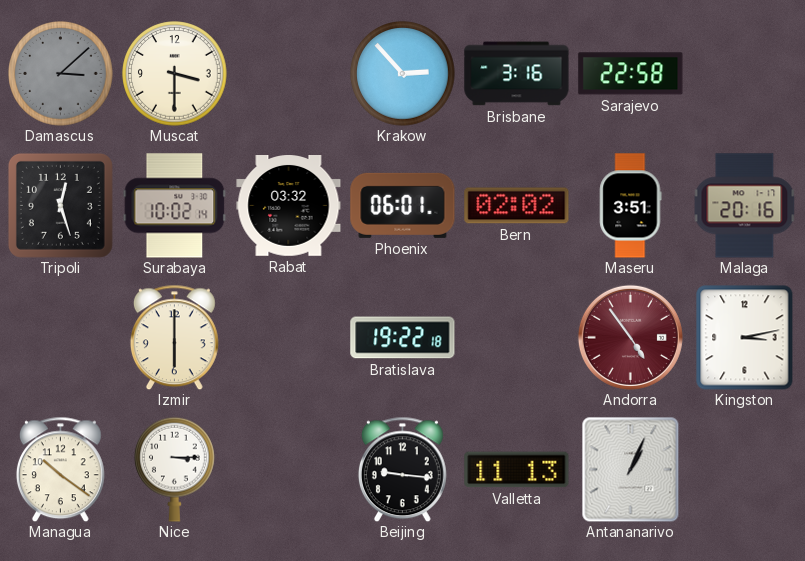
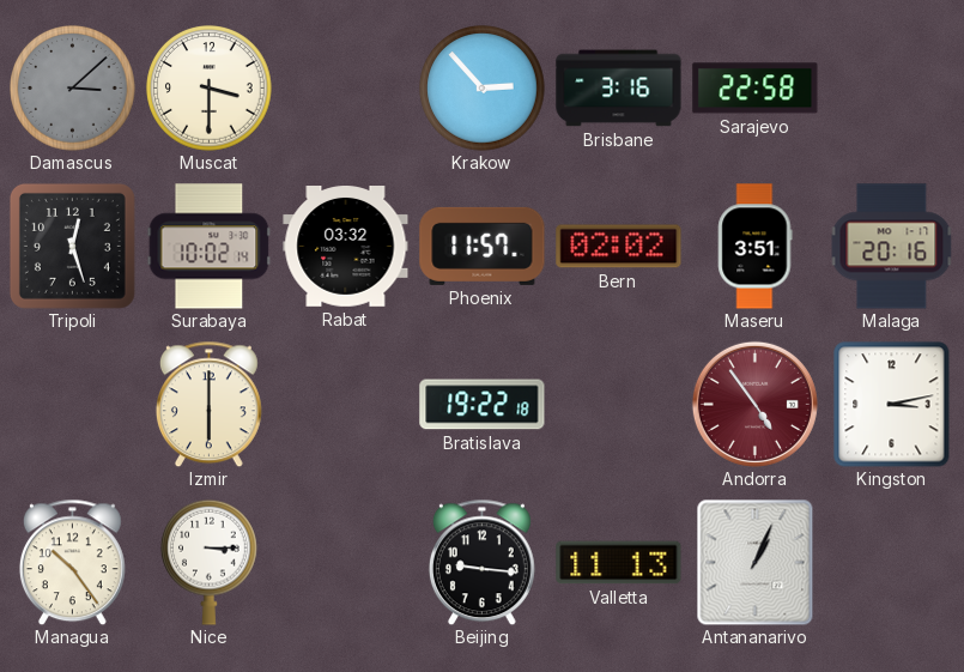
Phoenix: 06:01 -> 11:57 (483, 246)
Managua: 10:21 -> 10:24 (72, 562)
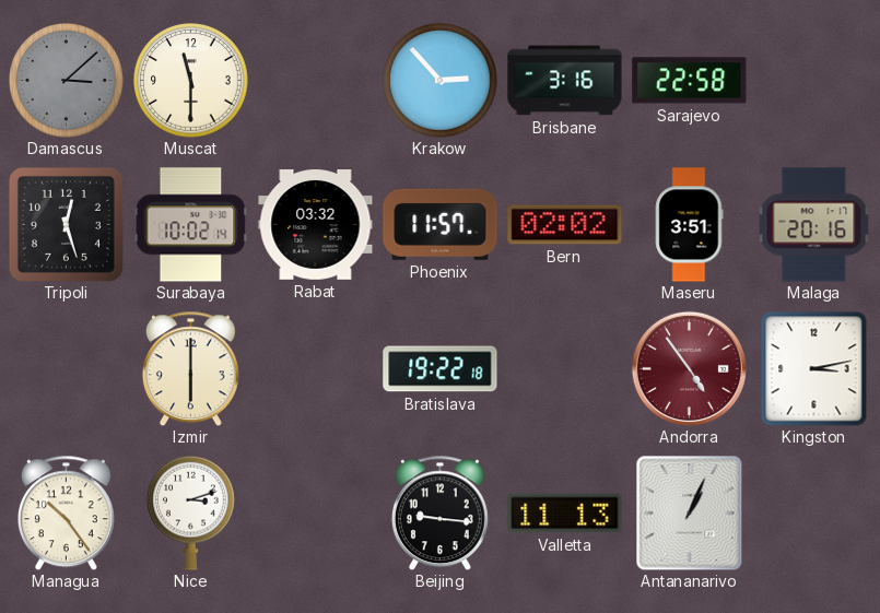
Muscat: 3:30 -> 11:30 (191, 81)
Nice: 3:15 -> 3:12 (191, 512)
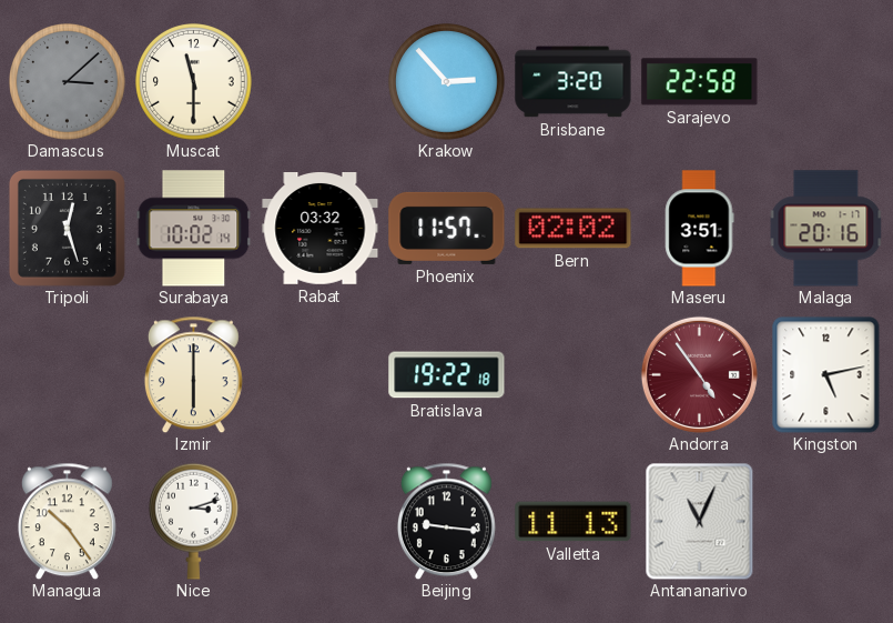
Brisbane: 3:16 -> 3:20 (574, 82)
Kingston: 3:13 -> 5:13 (826, 375)
Antananarivo: 1:04 -> 11:04 (700, 521)
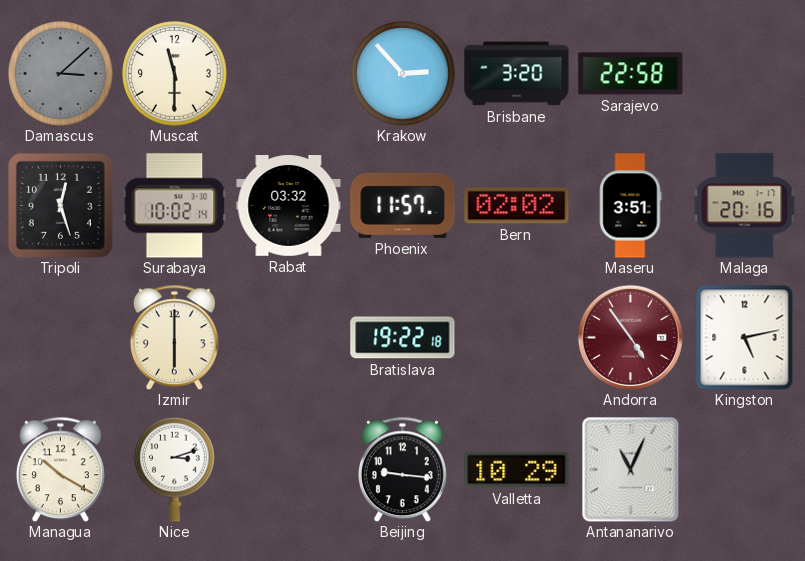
Managua: 10:24 -> 10:20 (60, 469)
Valletta: 11:13 -> 10:29 (517, 470)
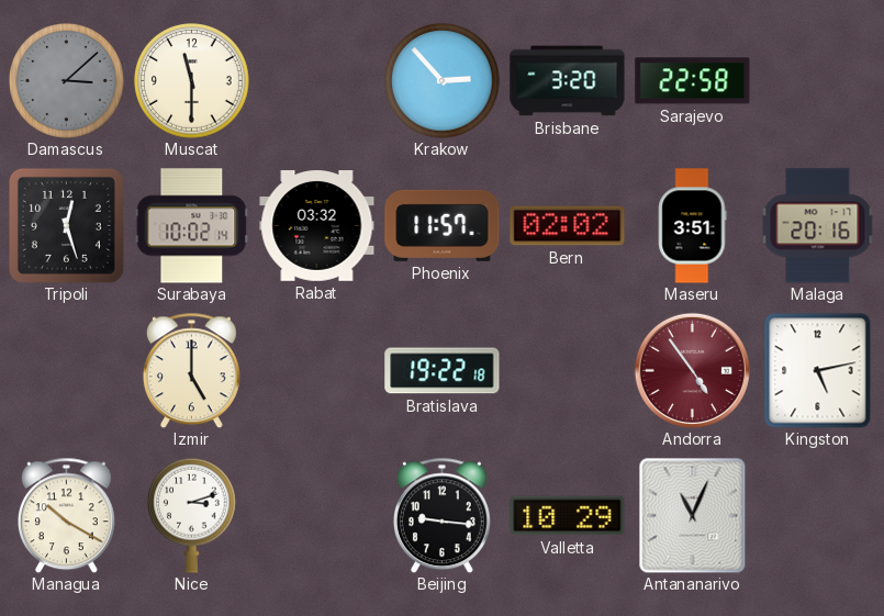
Izmir: 6:00 -> 5:00 (191, 370)
